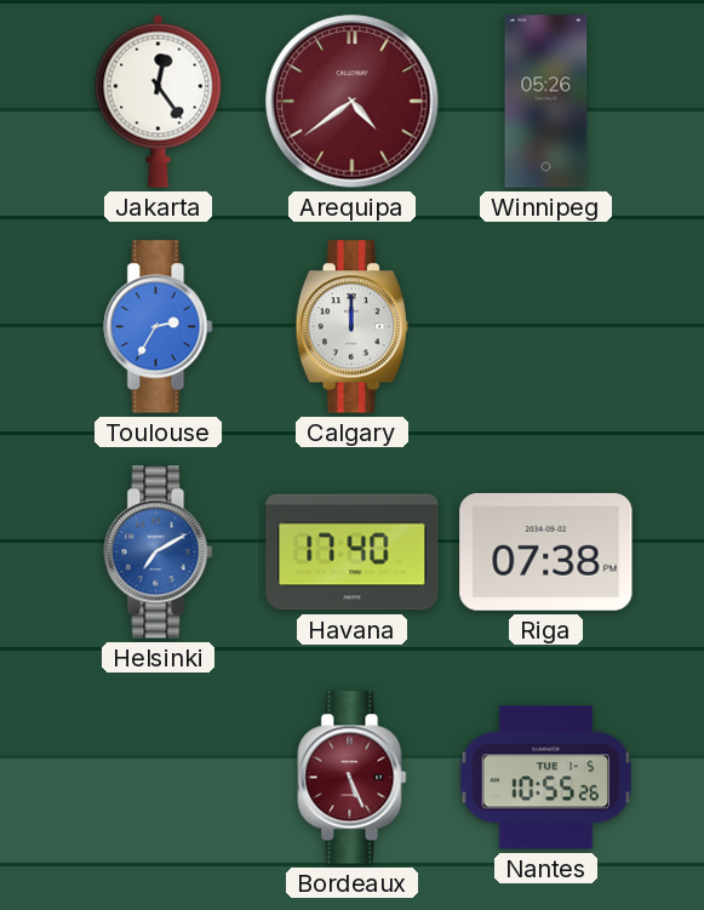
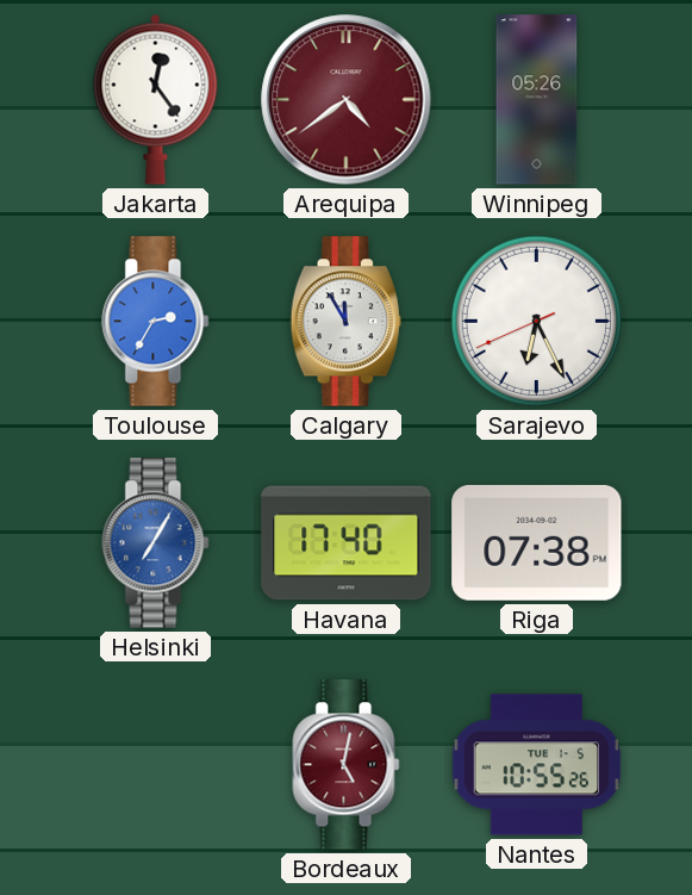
Calgary: 12:00 -> 11:55 (345, 322)
Sarajevo: none -> 6:25 (536, 321)
Helsinki: 7:10 -> 7:05 (156, 543)
Bordeaux: 5:26 -> 5:02 (347, 765)
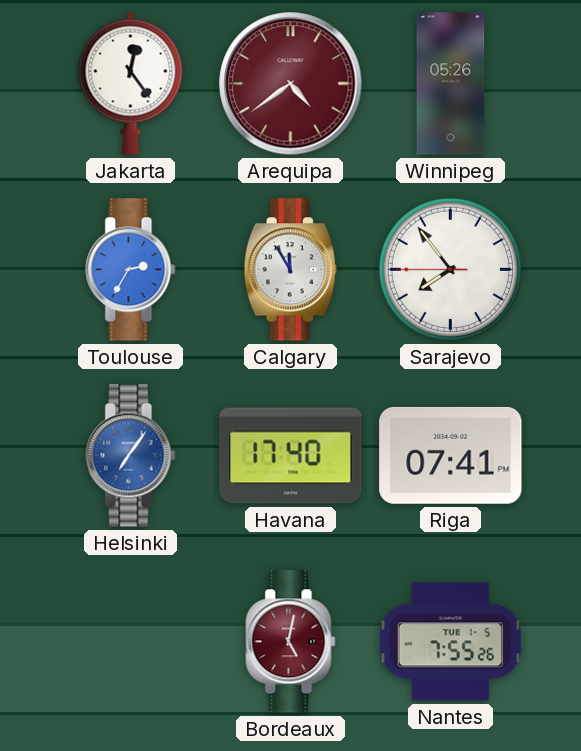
Sarajevo: 6:25 -> 7:53 (450, 269)
Helsinki: 7:05 -> 7:06 (131, 456)
Riga: 07:38 -> 07:41 (451, 455)
Nantes: 10:55 -> 7:55 (451, 642)
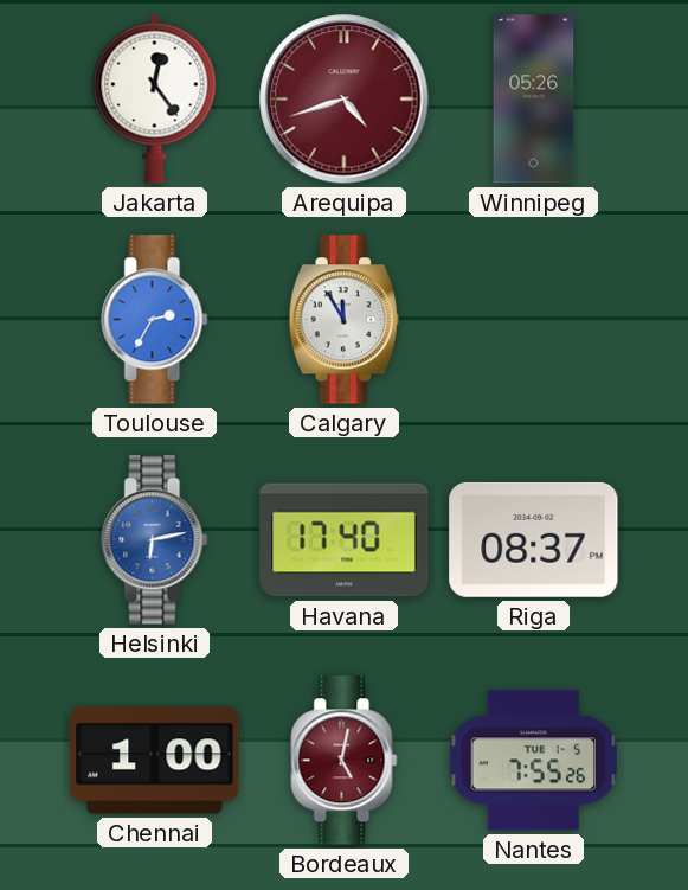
Arequipa: 4:39 -> 4:42 (345, 100)
Sarajevo: 7:53 -> none (450, 269)
Helsinki: 7:06 -> 6:13 (155, 540)
Riga: 07:41 -> 08:37 (534, 539)
Chennai: none -> 1:00 (155, 761)
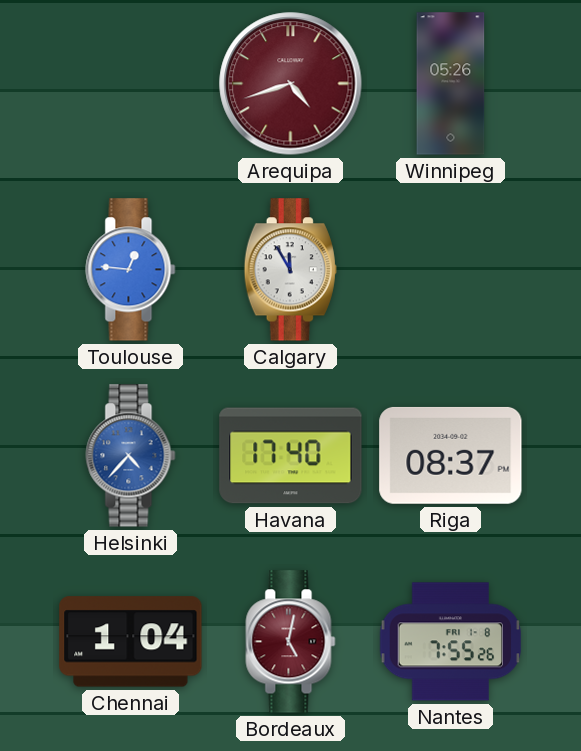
Jakarta: 12:24 -> none (155, 98)
Toulouse: 2:35 -> 12:46 (131, 270)
Helsinki: 6:13 -> 4:37 (131, 456)
Chennai: 1:00 -> 1:04 (131, 642)
Nantes date: TUE 1-5 -> FRI 1-8 (451, 642)
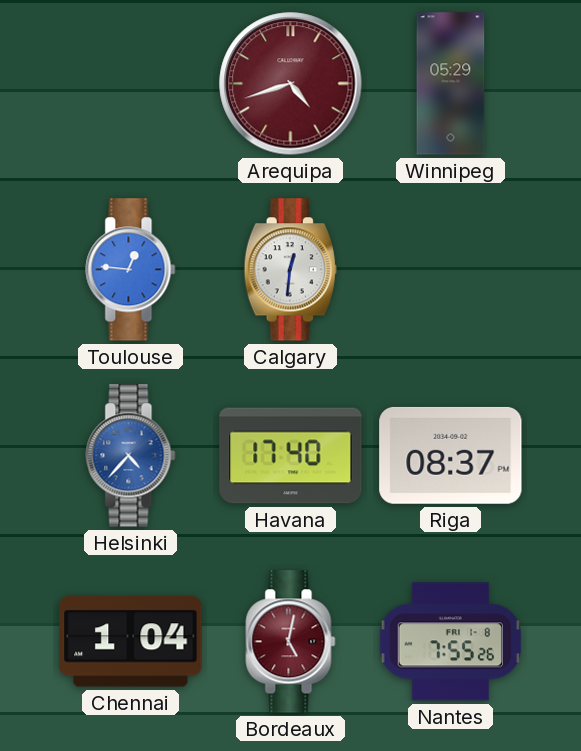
Winnipeg: 05:26 -> 05:29 (451, 84)
Calgary: 11:55 -> 12:31 (290, 270)
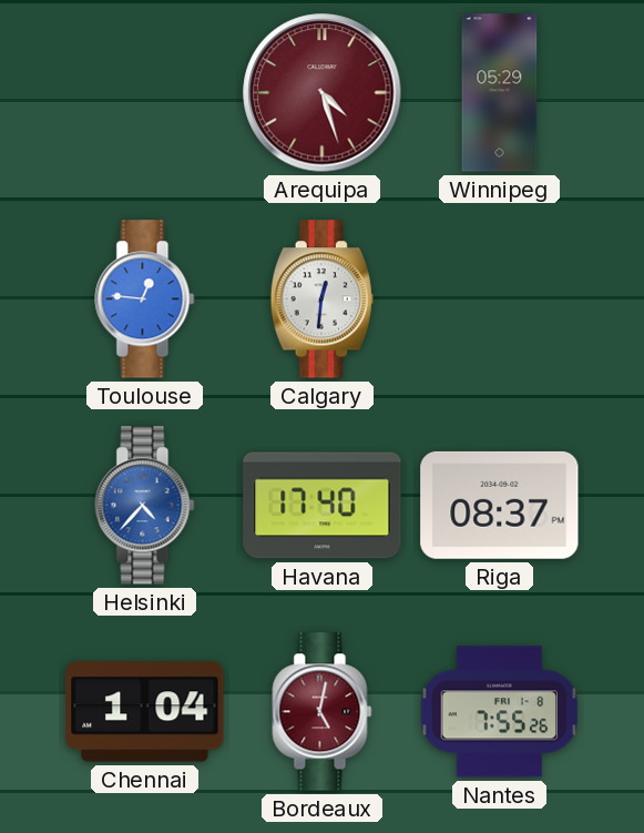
Arequipa: 4:42 -> 4:27 (323, 93)
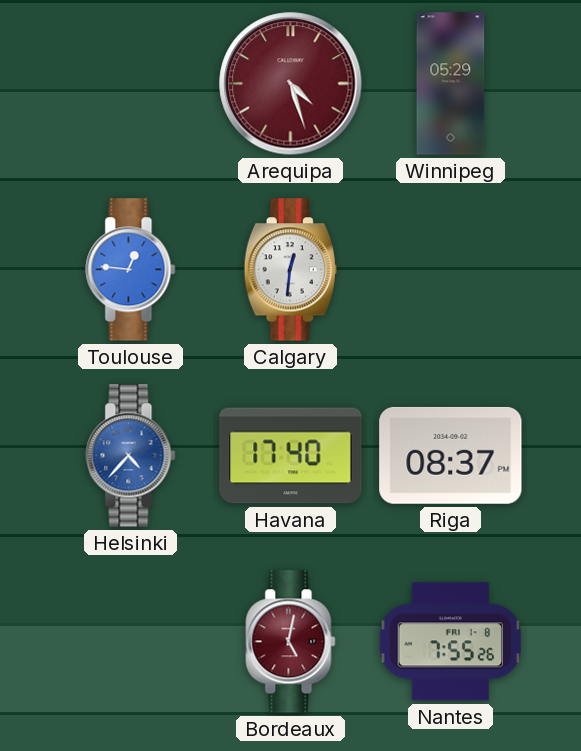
Chennai: 1:04 -> none (145, 712)
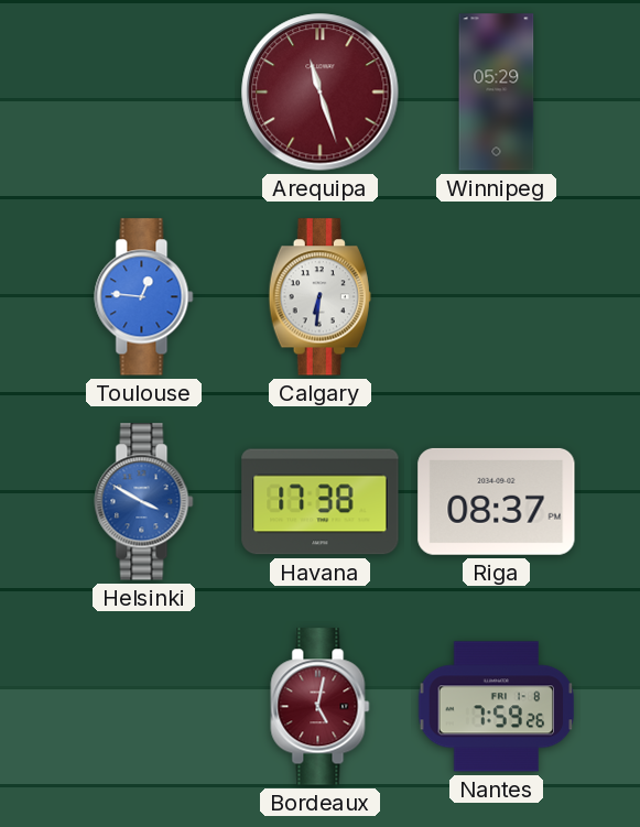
Arequipa: 4:27 -> 11:27 (321, 93)
Calgary: 12:31 -> 6:31 (319, 297)
Helsinki: 4:37 -> 3:50 (144, 502)
Havana: 17:40 -> 17:38 (321, 502)
Nantes: 7:55 -> 7:59 (497, 707)
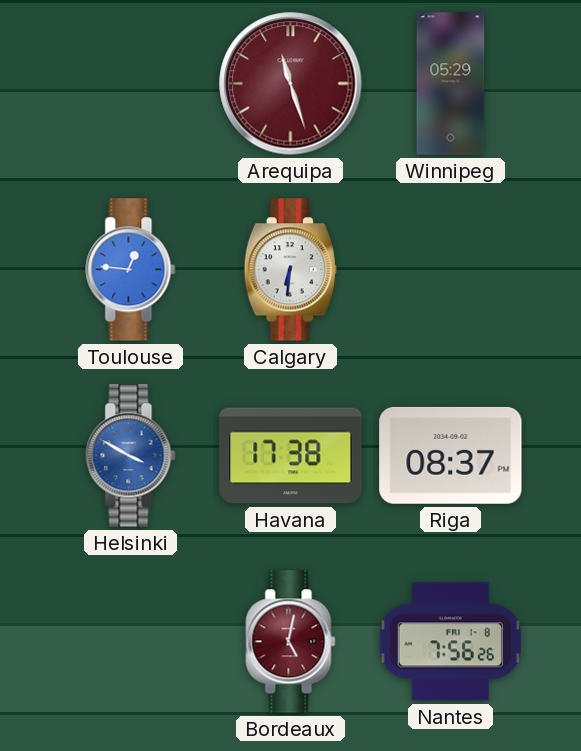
Nantes: 7:59 -> 7:56 (451, 642)
